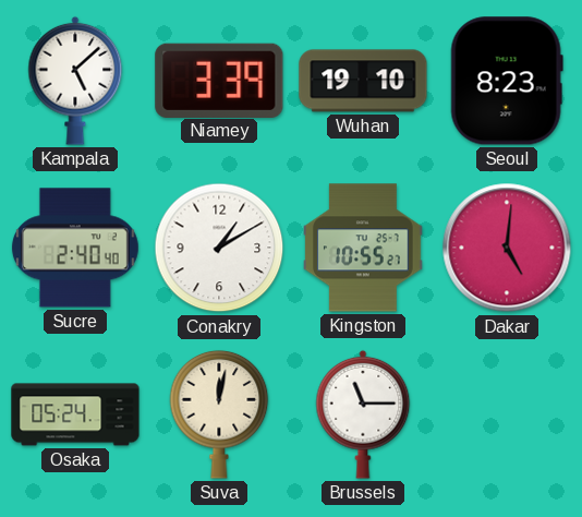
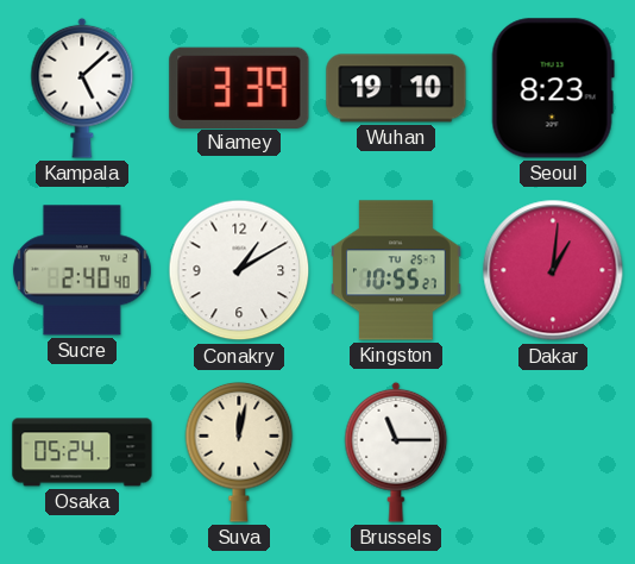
Dakar: 5:01 -> 1:01 (553, 270)
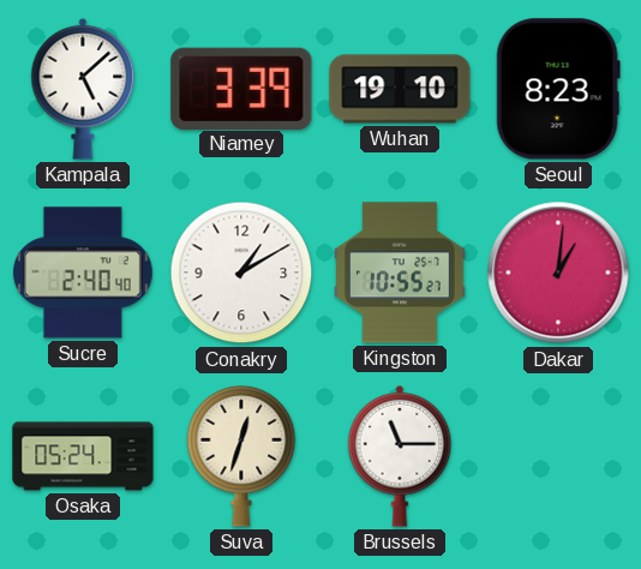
Suva: 12:02 -> 12:33 (241, 456)
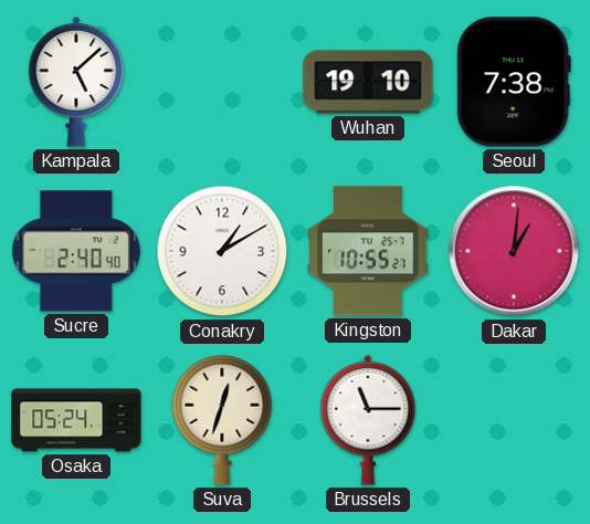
Niamey: 3:39 -> none (241, 88)
Seoul: 8:23 -> 7:38 (514, 82)
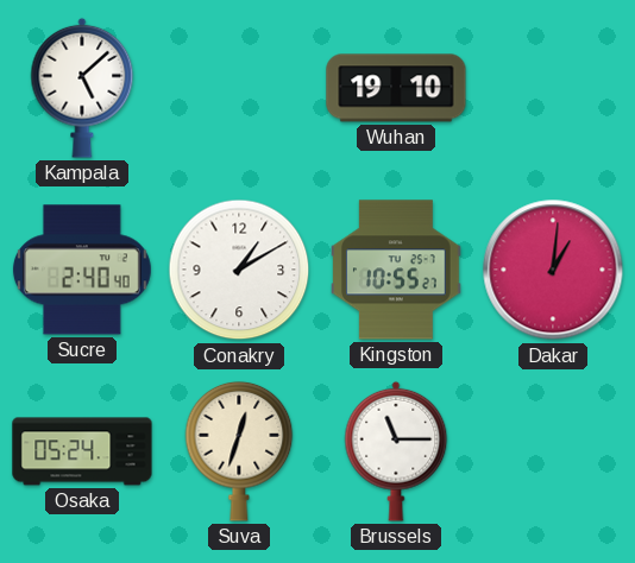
Seoul: 7:38 -> none (514, 82)
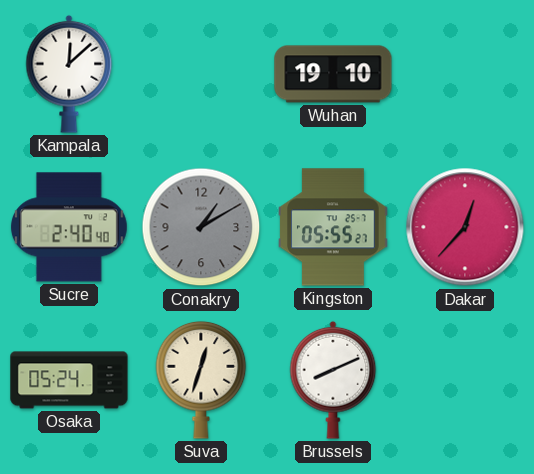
Kampala: 5:08 -> 12:08 (69, 74)
Conakry dial: white -> grey (201, 227)
Kingston: 10:55 -> 05:55 (333, 227)
Dakar: 1:01 -> 12:37 (465, 227)
Brussels: 11:15 -> 8:11 (333, 380)
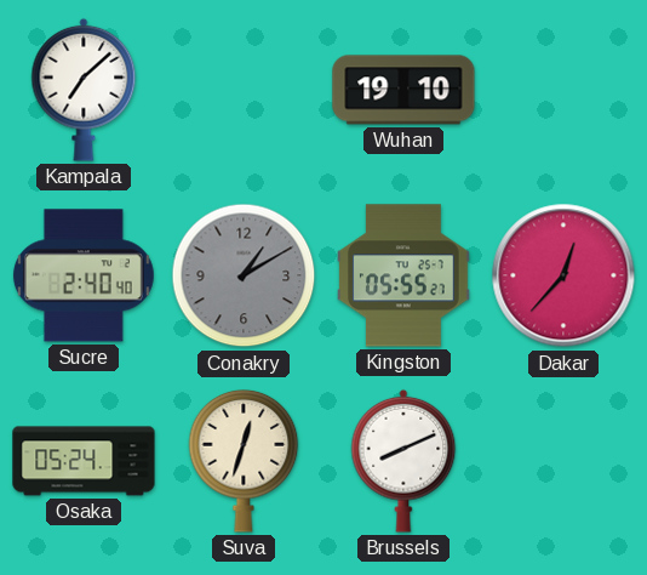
Kampala: 12:08 -> 7:08 (84, 90)
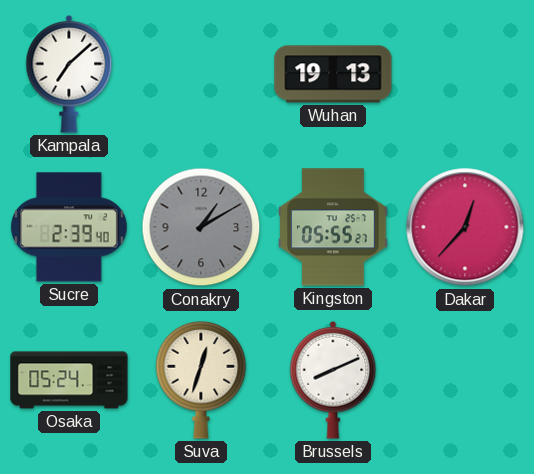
Wuhan: 19:10 -> 19:13 (333, 74)
Sucre: 2:40 -> 2:39 (69, 227)
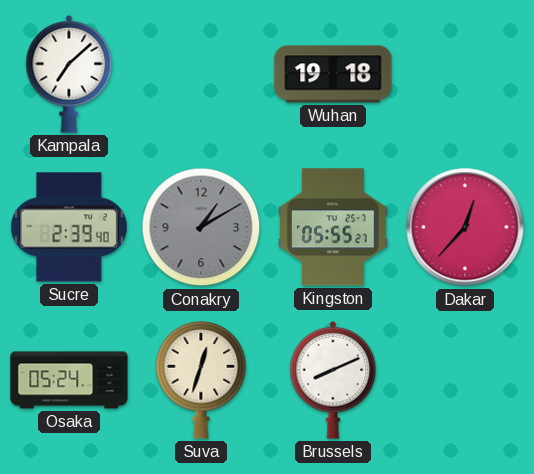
Wuhan: 19:13 -> 19:18 (333, 74)
